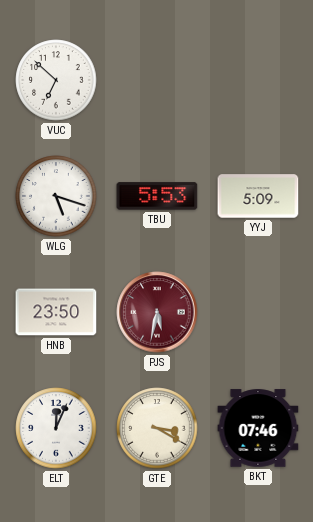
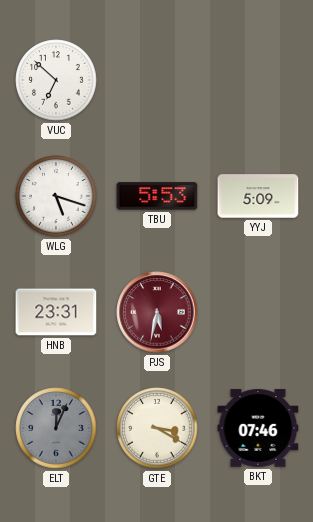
HNB: 23:50 -> 23:31 (56, 312)
ELT dial: white -> grey (56, 428)
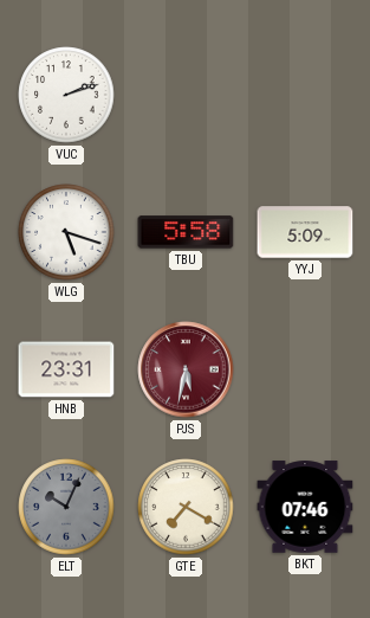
VUC: 6:52 -> 2:12 (66, 95)
TBU: 5:53 -> 5:58 (186, 232)
ELT: 12:04 -> 10:04 (66, 507)
GTE: 3:20 -> 7:20 (186, 507)
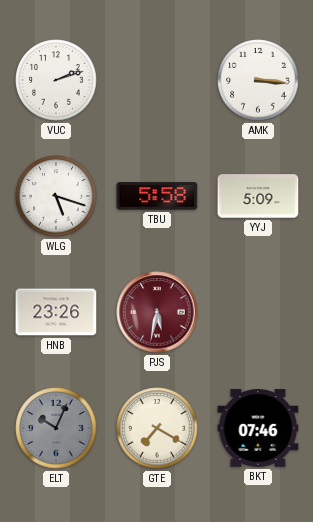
AMK: none -> 3:16 (258, 80)
HNB: 23:31 -> 23:26 (56, 312)
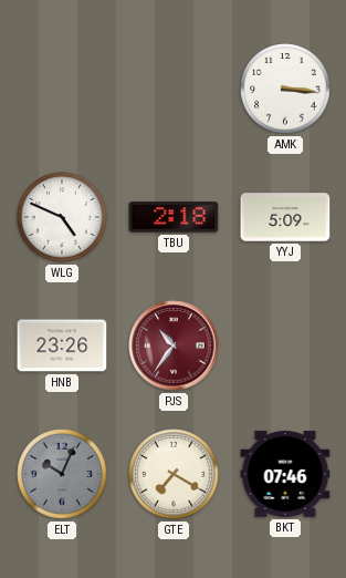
VUC: 2:12 -> none (56, 80)
WLG: 5:18 -> 4:49 (62, 217)
TBU: 5:58 -> 2:18 (174, 217)
PJS: 5:32 -> 10:36 (174, 345)
